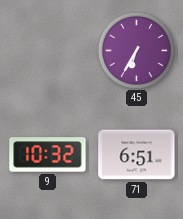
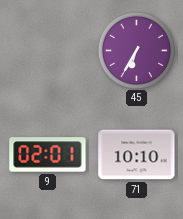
9: 10:32 -> 02:01 (48, 155)
71: 6:51 -> 10:10 (137, 155)
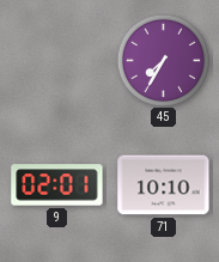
45: 6:35 -> 7:35 (163, 60)
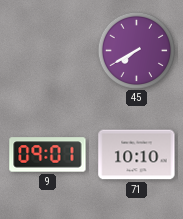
45: 7:35 -> 7:40 (136, 50)
9: 02:01 -> 09:01 (48, 155)
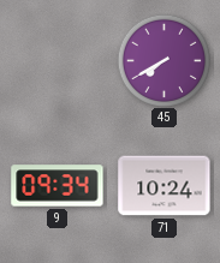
9: 09:01 -> 09:34 (58, 186)
71: 10:10 -> 10:24 (165, 186)
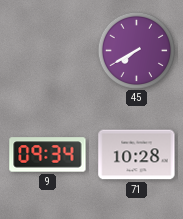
71: 10:24 -> 10:28 (137, 155)
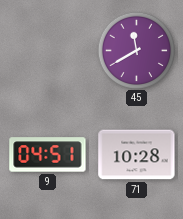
45: 7:40 -> 11:40 (136, 50)
9: 09:34 -> 04:51 (48, 155)
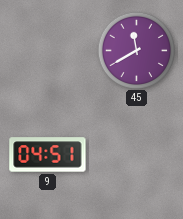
71: 10:28 -> none (137, 155)
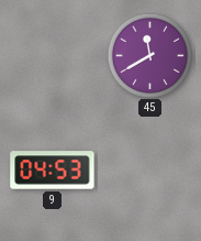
9: 04:51 -> 04:53 (53, 171)
